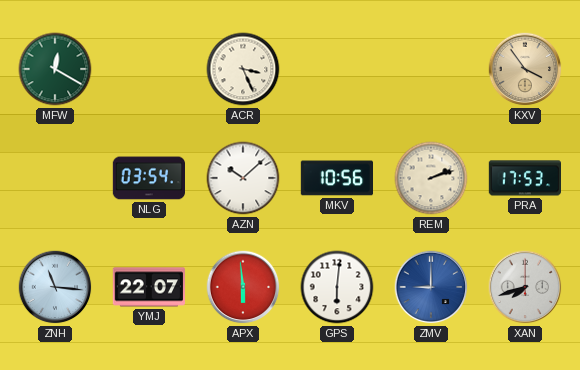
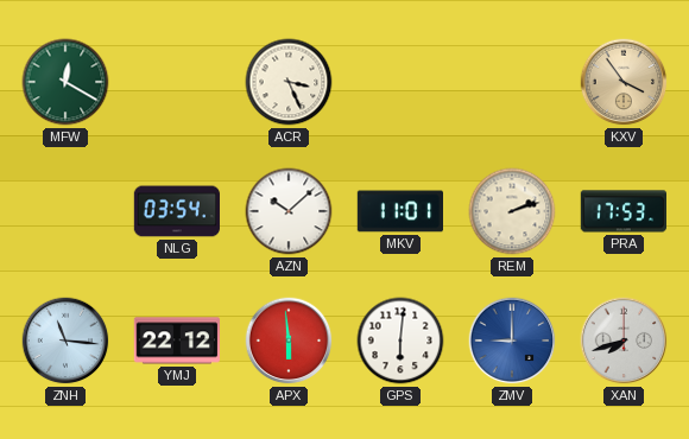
MKV: 10:56 -> 11:01 (399, 211)
YMJ: 22:07 -> 22:12 (176, 341)
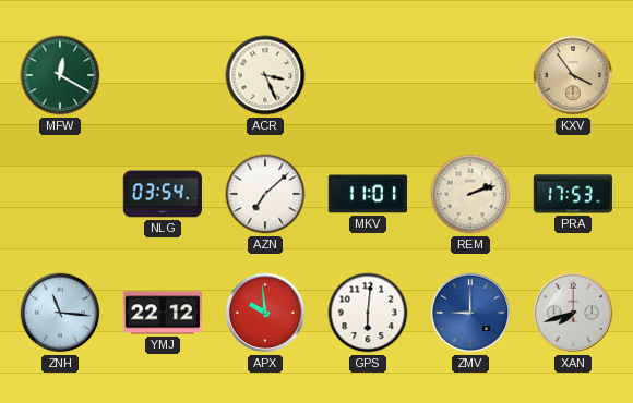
AZN: 10:08 -> 7:08 (265, 194)
APX: 5:59 -> 9:59 (265, 313)
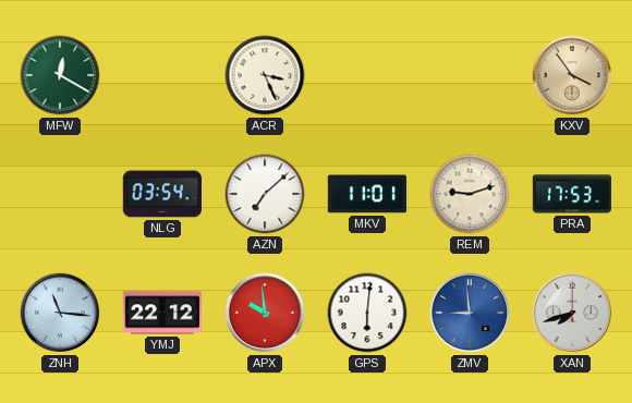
REM: 2:12 -> 9:12 (470, 194)
ZMV: 9:00 -> 8:59 (470, 313)
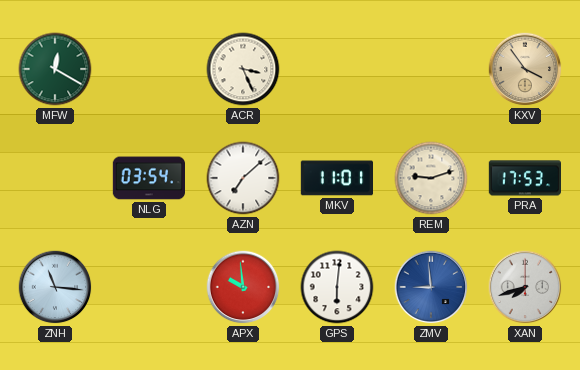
YMJ: 22:12 -> none (161, 313)
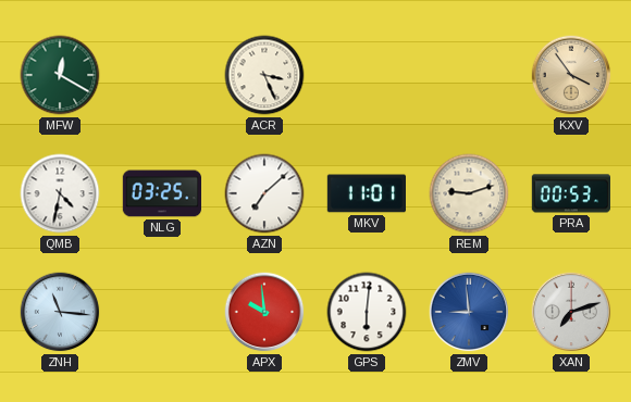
QMB: none -> 4:32 (60, 193)
NLG: 03:54 -> 03:25 (161, 193)
PRA: 17:53 -> 00:53 (570, 193)
XAN: 7:42 -> 7:12 (571, 312)
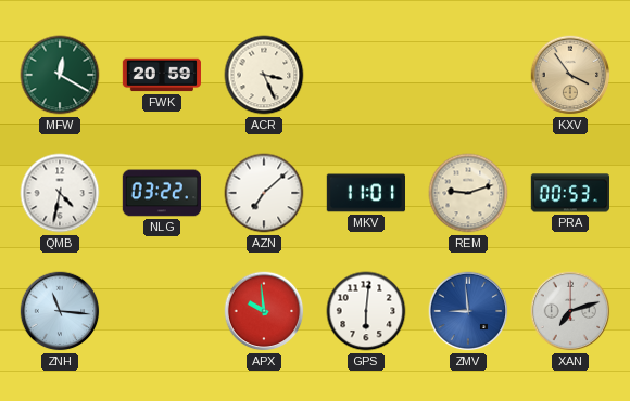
FWK: none -> 20:59 (161, 75)
NLG: 03:25 -> 03:22 (161, 193)
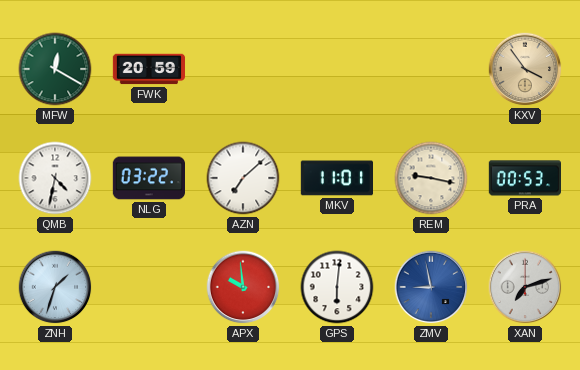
ACR: 3:26 -> none (264, 75)
REM: 9:12 -> 9:17 (431, 178)
ZNH: 11:16 -> 1:33 (55, 287)
ZMV: 8:59 -> 8:58 (431, 287)
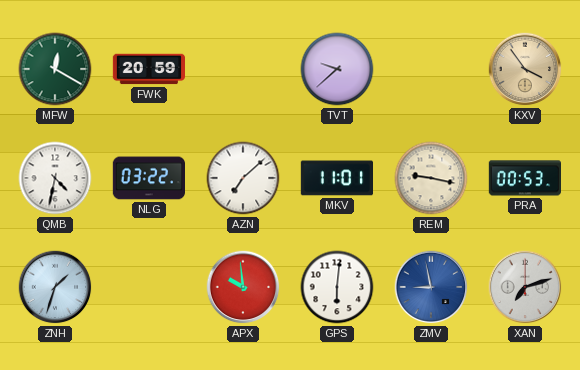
TVT: none -> 9:38 (337, 69)
